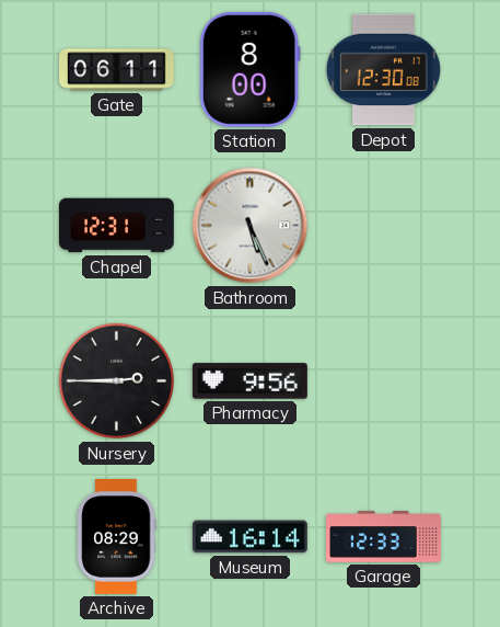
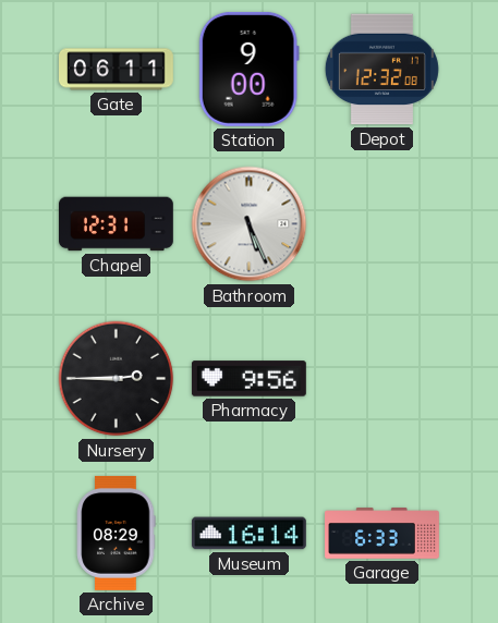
Station: 8:00 -> 9:00 (248, 69)
Depot: 12:30 -> 12:32 (381, 70)
Garage: 12:33 -> 6:33 (382, 534)
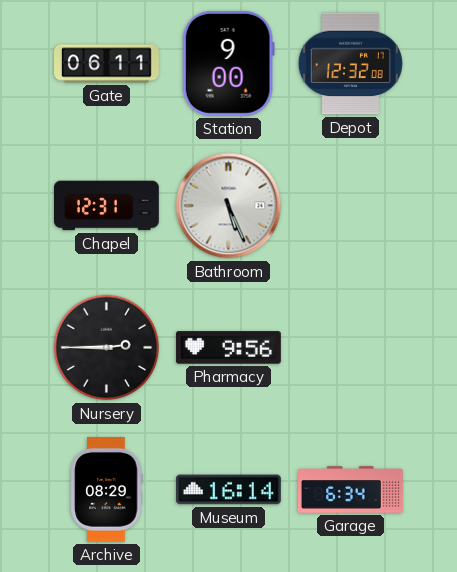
Garage: 6:33 -> 6:34 (351, 490)
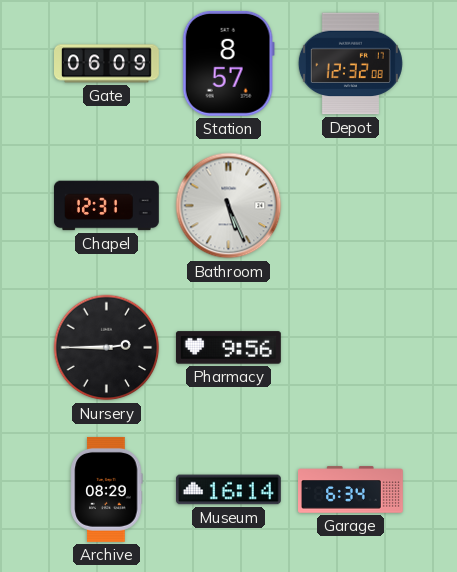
Gate: 06:11 -> 06:09 (107, 64)
Station: 9:00 -> 8:57 (228, 63)
